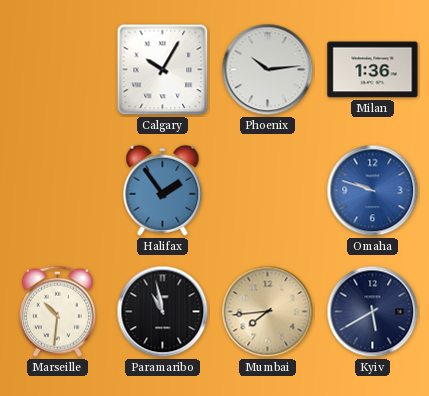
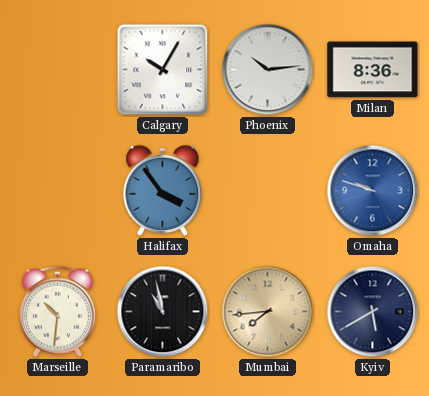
Milan: 1:36 -> 8:36 (373, 70)
Halifax: 1:54 -> 3:54 (163, 190)
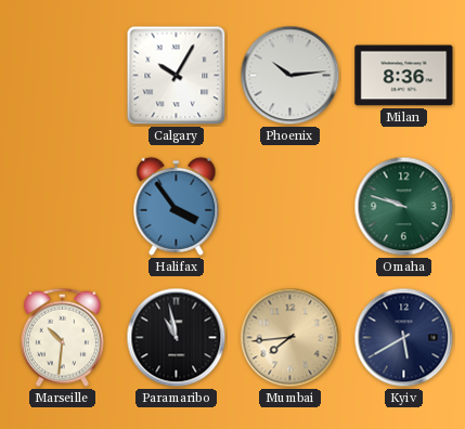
Omaha dial: blue -> green (404, 207)
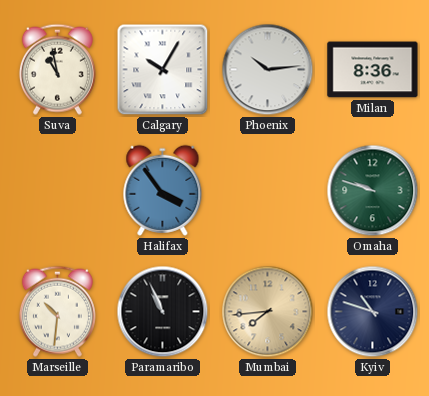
Suva: none -> 10:58 (57, 69)
Paramaribo: 10:58 -> 10:56 (163, 312)
Kyiv: 5:40 -> 10:48 (373, 312)
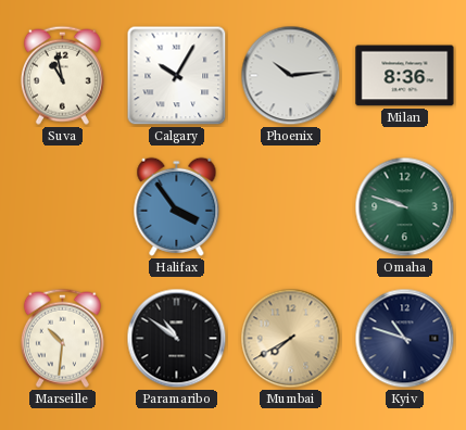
Paramaribo: 10:56 -> 10:51 (177, 339)
Mumbai: 7:44 -> 7:40 (291, 339)
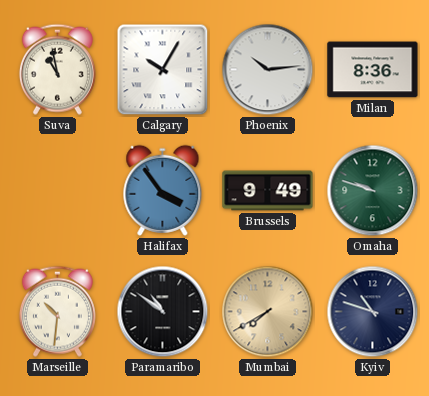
Brussels: none -> 9:49 (268, 191)
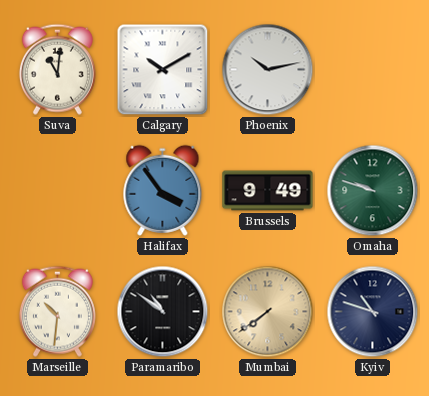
Suva: 10:58 -> 11:01 (57, 69)
Calgary: 10:05 -> 10:10 (163, 70)
Phoenix: 10:14 -> 10:13 (268, 70)
Milan: 8:36 -> none (373, 70)
Mumbai: 7:40 -> 7:39 (268, 312)
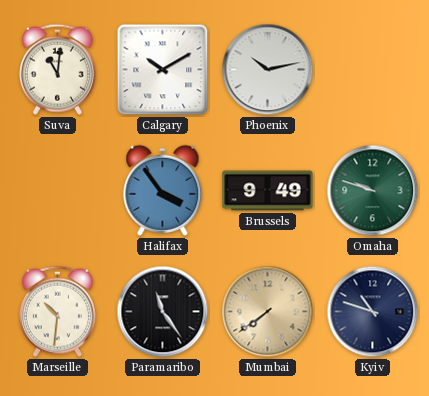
Paramaribo: 10:51 -> 11:24 (163, 312)
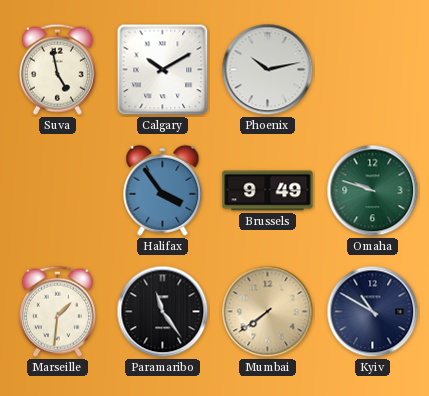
Suva: 11:01 -> 4:58 (57, 69)
Marseille: 10:31 -> 1:31 (57, 311)
Kyiv: 10:48 -> 10:50 (373, 312)
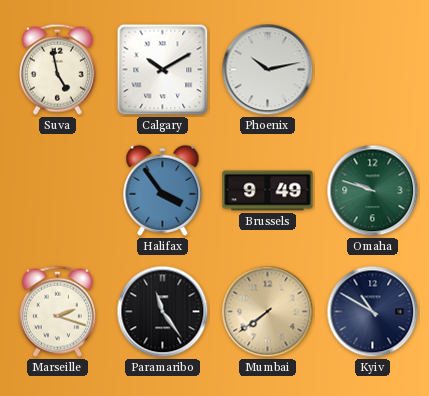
Marseille: 1:31 -> 2:18 (57, 311)
